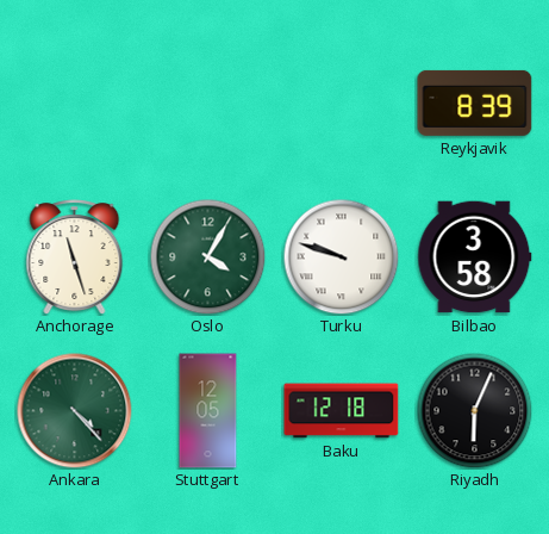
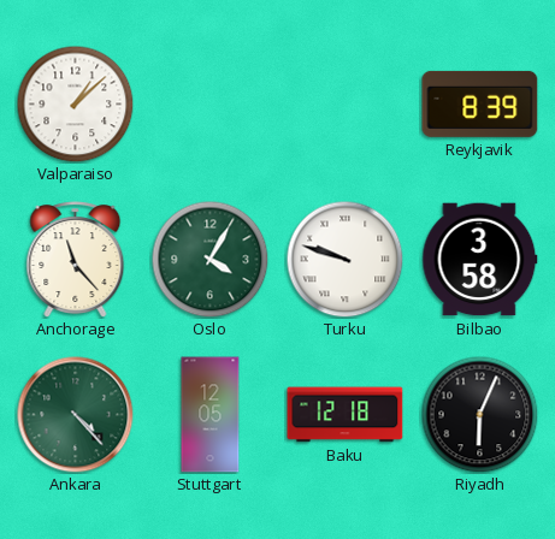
Valparaiso: none -> 1:08 (75, 103)
Anchorage: 11:27 -> 11:23 (76, 260)
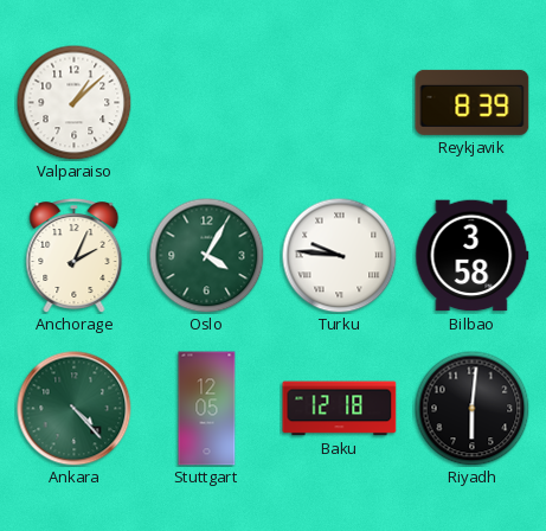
Anchorage: 11:23 -> 2:04 (75, 256)
Turku: 9:48 -> 9:46 (339, 255)
Riyadh: 6:04 -> 6:01 (471, 408)
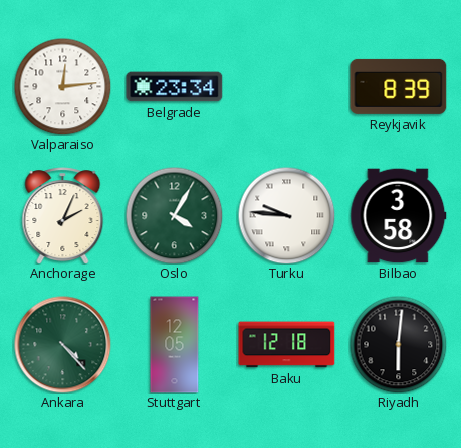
Valparaiso: 1:08 -> 12:14 (62, 86)
Belgrade: none -> 23:34 (175, 87)
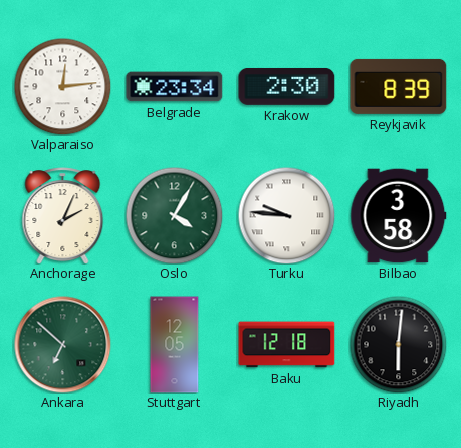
Krakow: none -> 2:30 (287, 86)
Ankara: 4:23 -> 6:52 (63, 345)
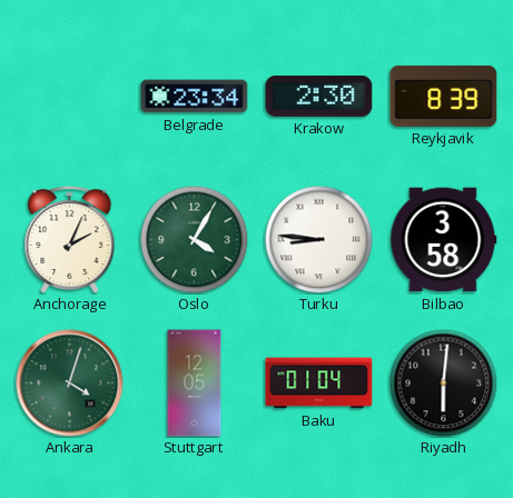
Valparaiso: 12:14 -> none (62, 86)
Turku: 9:46 -> 8:46 (318, 239)
Ankara: 6:52 -> 4:03 (70, 384)
Baku: 12:18 -> 01:04 (319, 384)
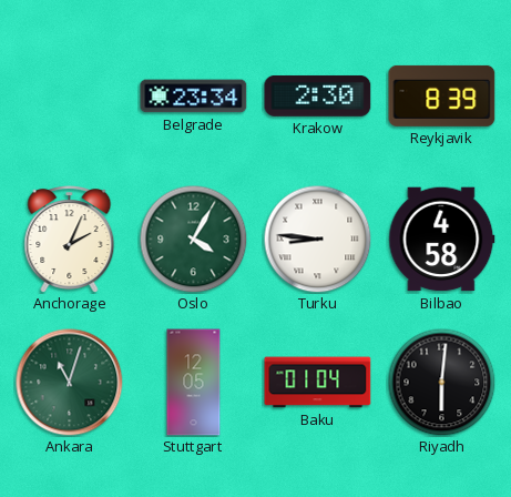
Bilbao: 3:58 -> 4:58 (442, 240)
Ankara: 4:03 -> 11:03 (70, 383)
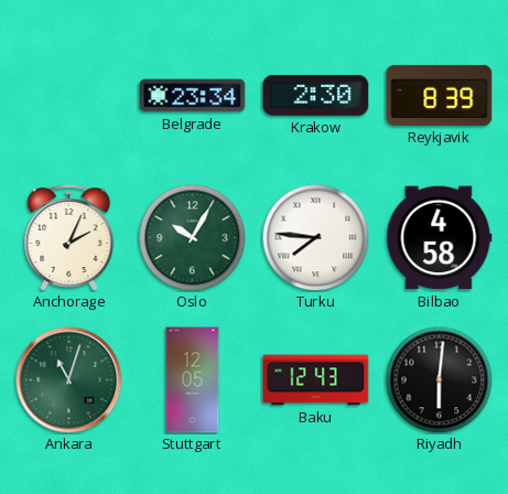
Oslo: 4:05 -> 10:05 (192, 237)
Turku: 8:46 -> 7:46 (315, 237)
Baku: 01:04 -> 12:43 (316, 380)
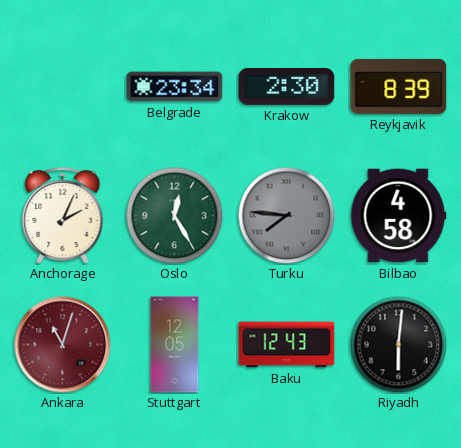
Oslo: 10:05 -> 12:25 (174, 215)
Turku dial: white -> grey (286, 215)
Ankara dial: green -> burgundy (63, 345)
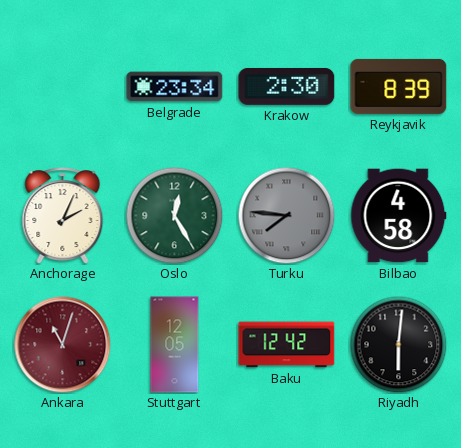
Baku: 12:43 -> 12:42 (287, 345)
